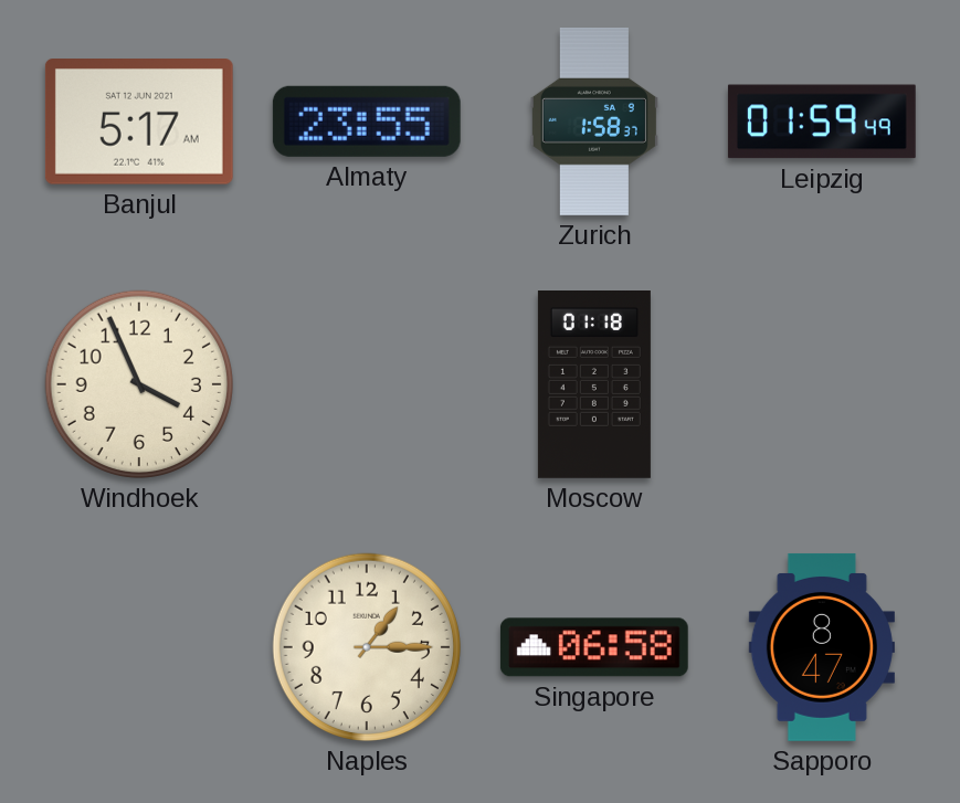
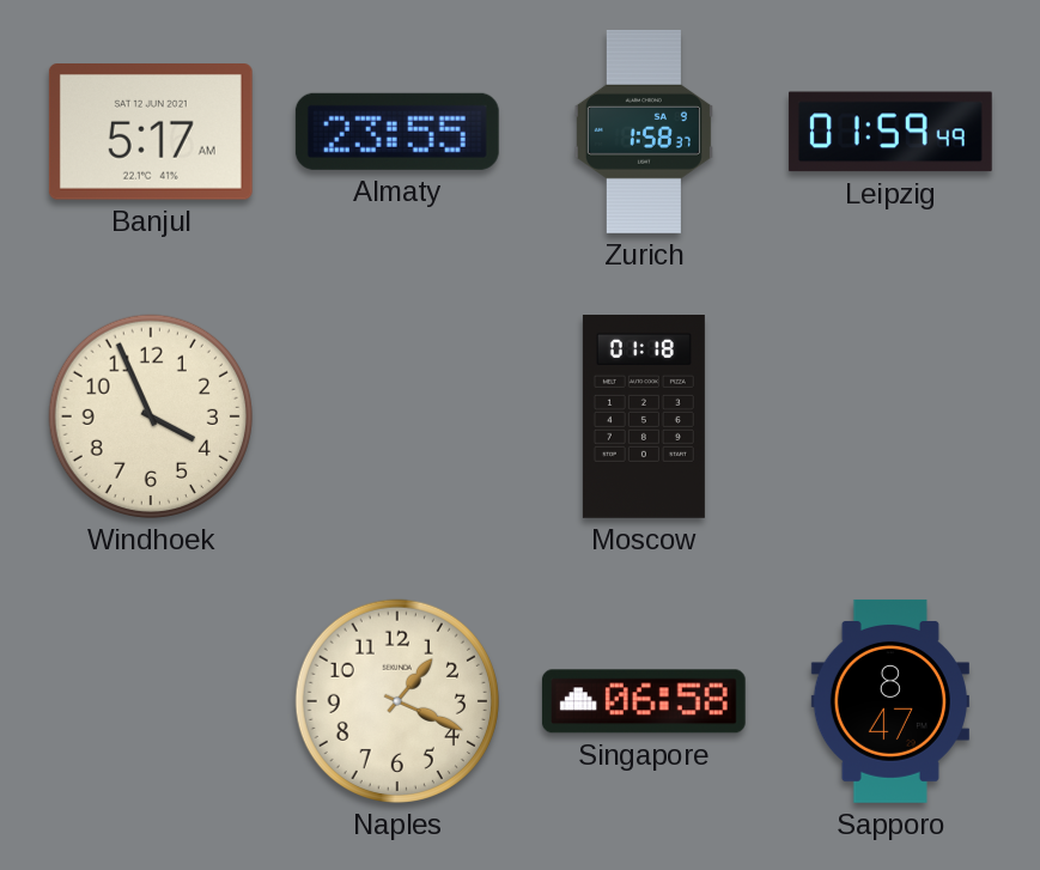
Naples: 1:15 -> 1:19 (397, 701)
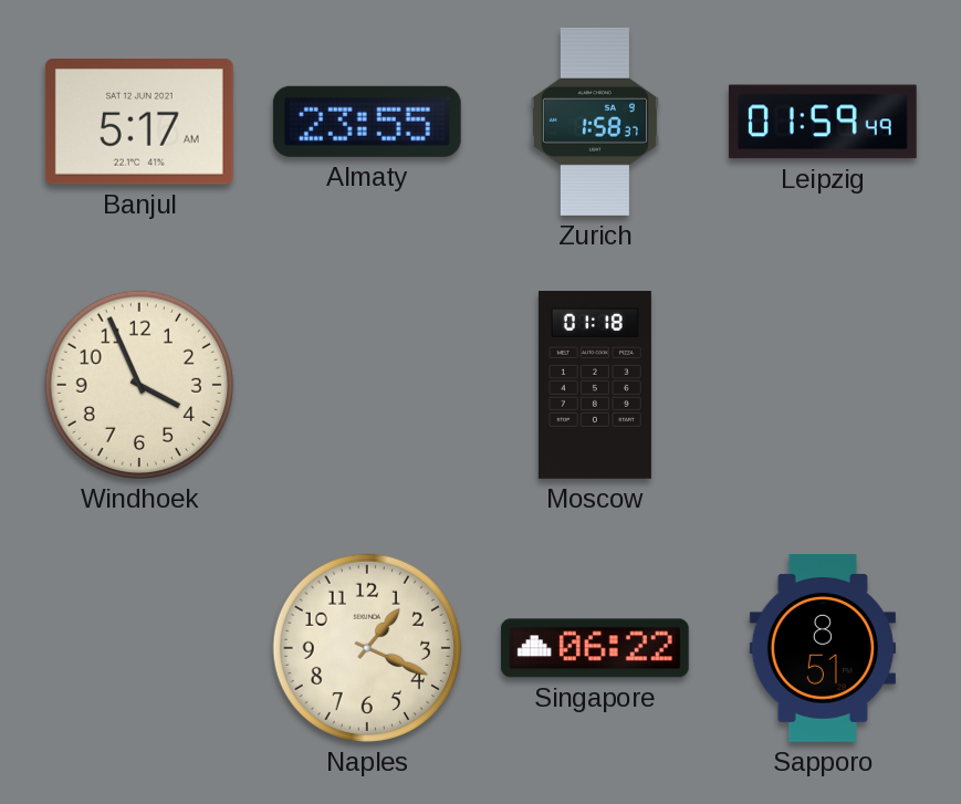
Singapore: 06:58 -> 06:22 (595, 648)
Sapporo: 8:47 -> 8:51 (823, 648)
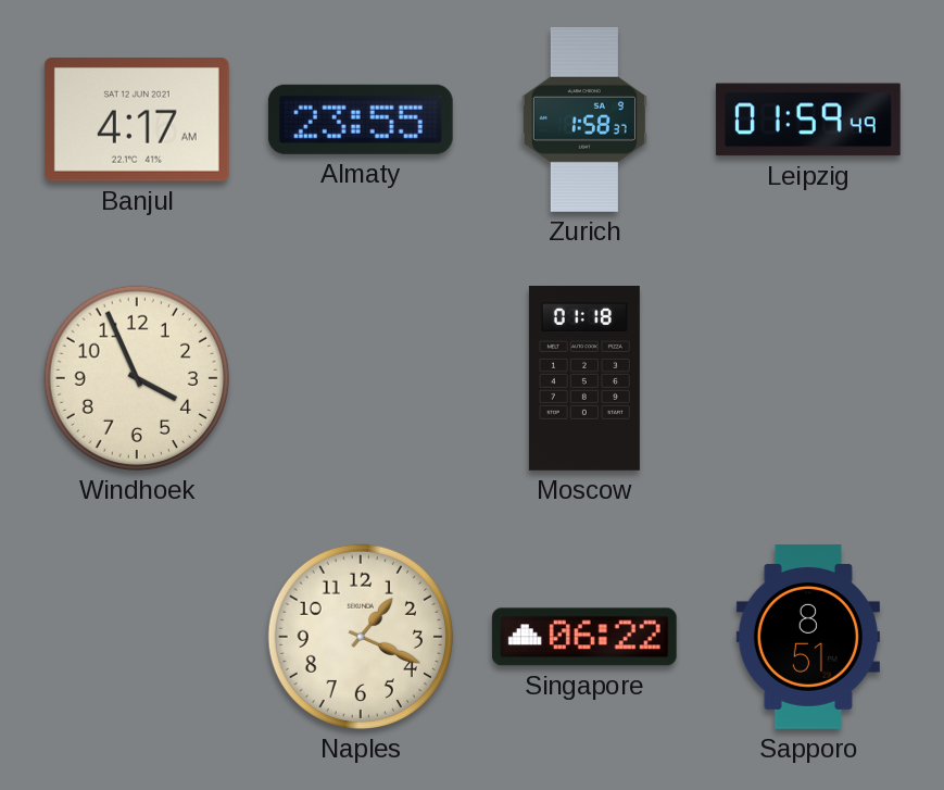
Banjul: 5:17 -> 4:17 (137, 121)
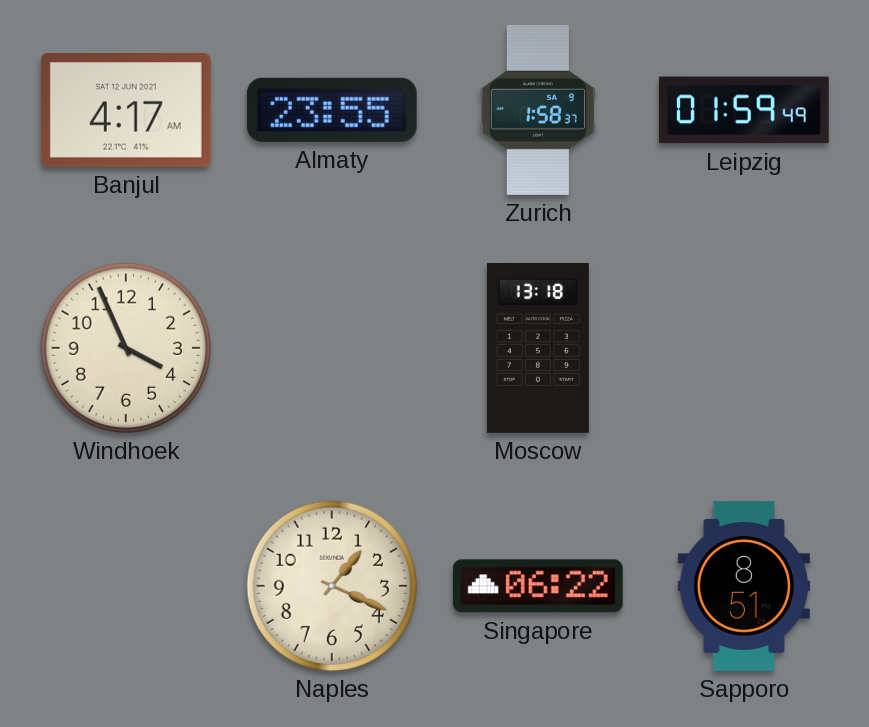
Moscow: 01:18 -> 13:18 (538, 349)
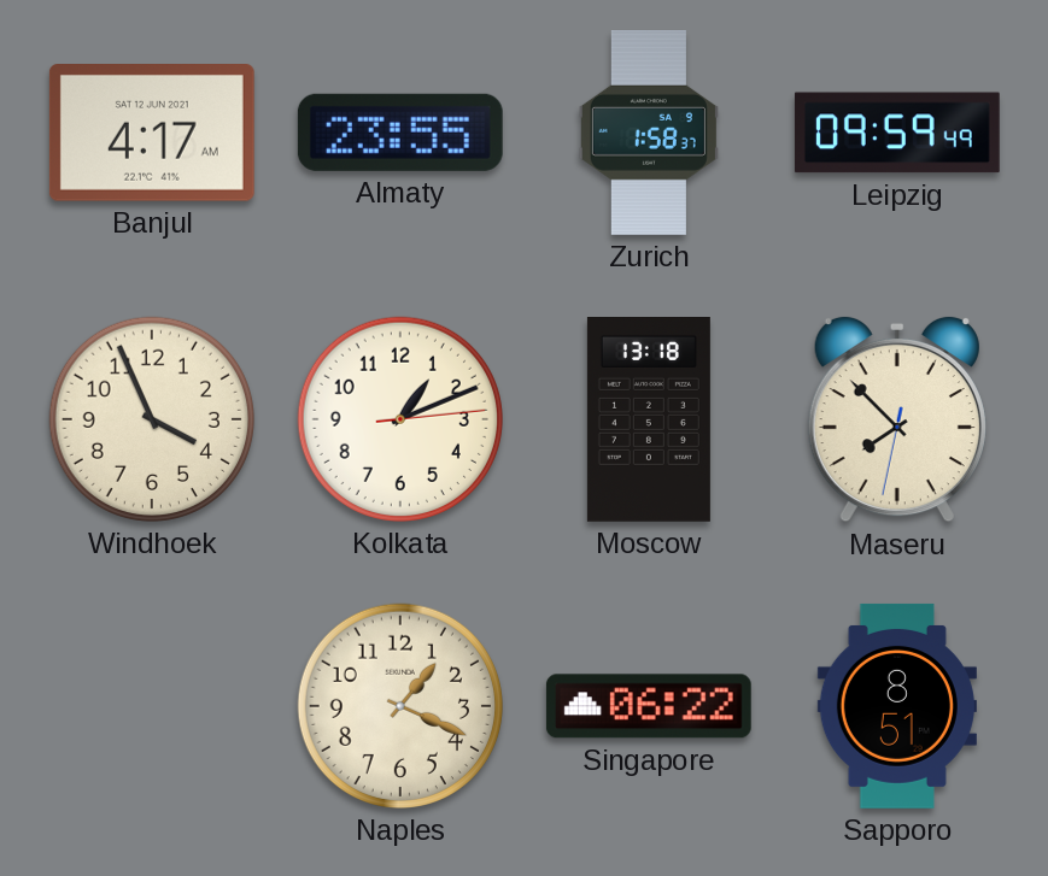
Leipzig: 01:59 -> 09:59 (897, 133)
Kolkata: none -> 1:11 (400, 419)
Maseru: none -> 7:52 (897, 419)
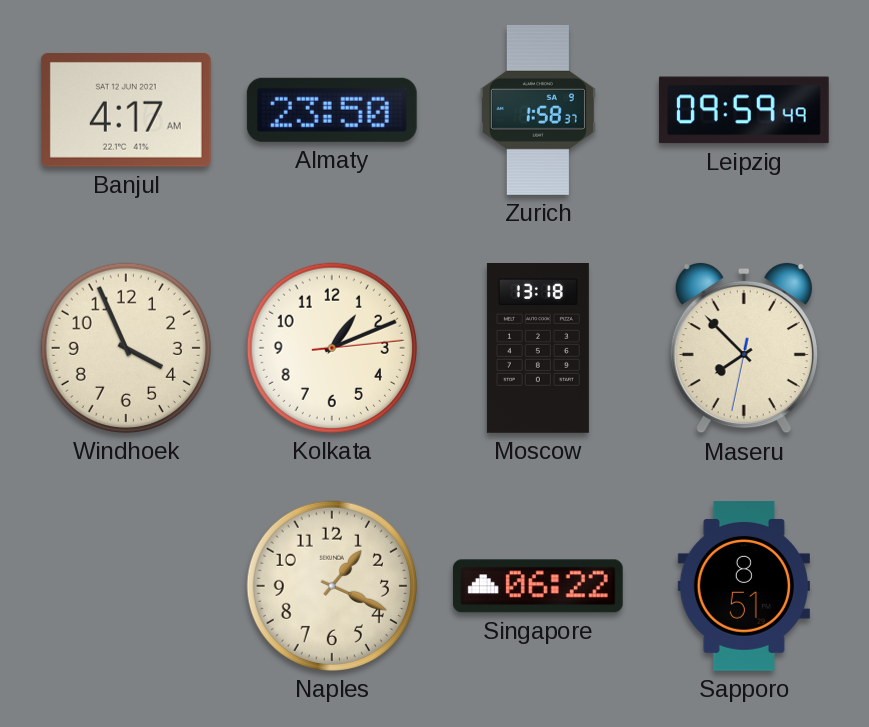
Almaty: 23:55 -> 23:50 (332, 110)
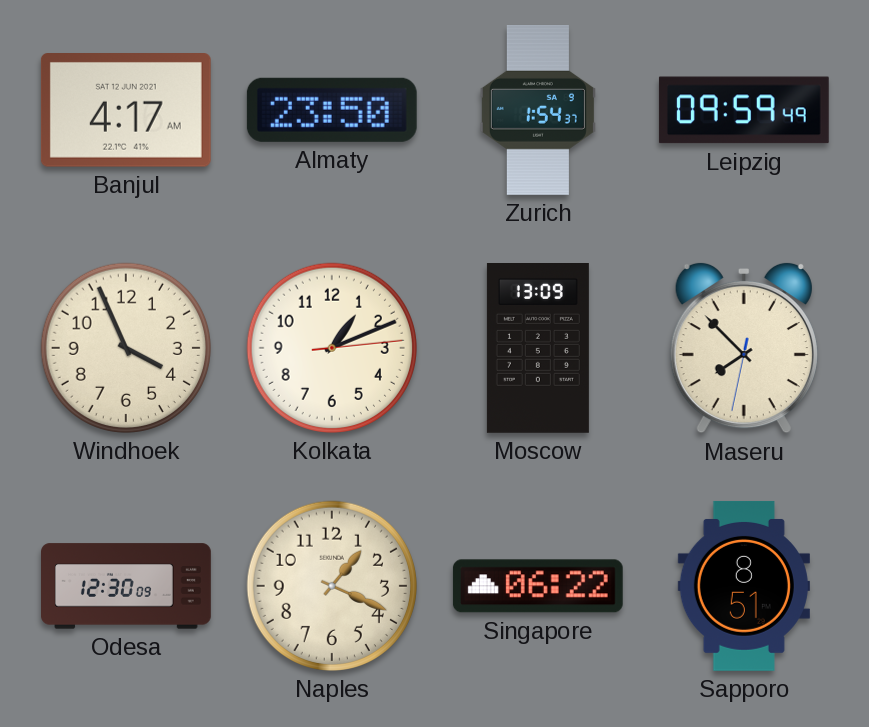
Zurich: 1:58 -> 1:54 (538, 111)
Moscow: 13:18 -> 13:09 (538, 349)
Odesa: none -> 12:30 (127, 586)
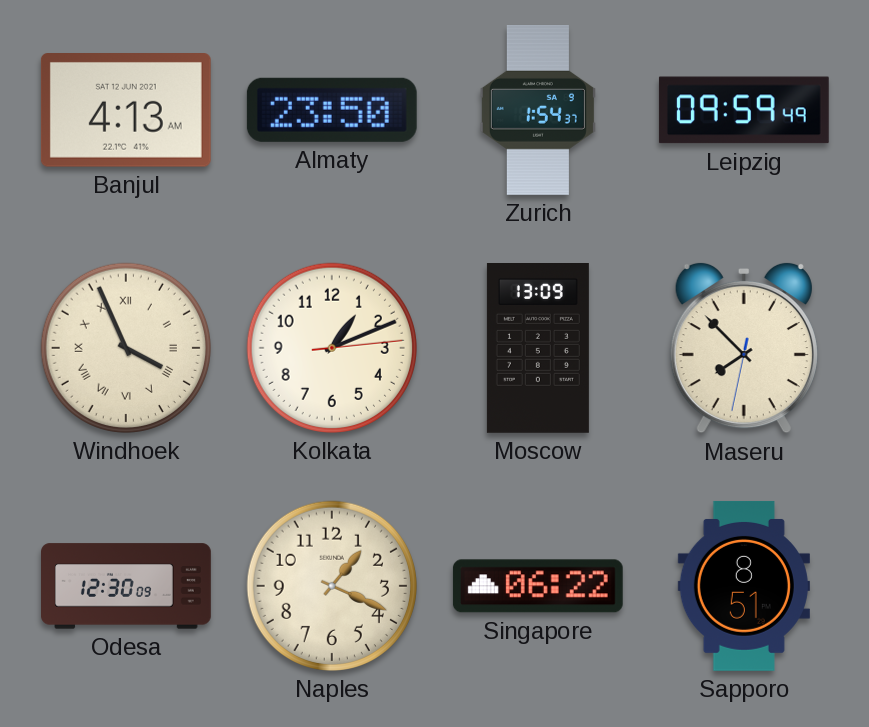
Banjul: 4:17 -> 4:13 (126, 111)
Windhoek numerals: Arabic -> Roman (126, 348)
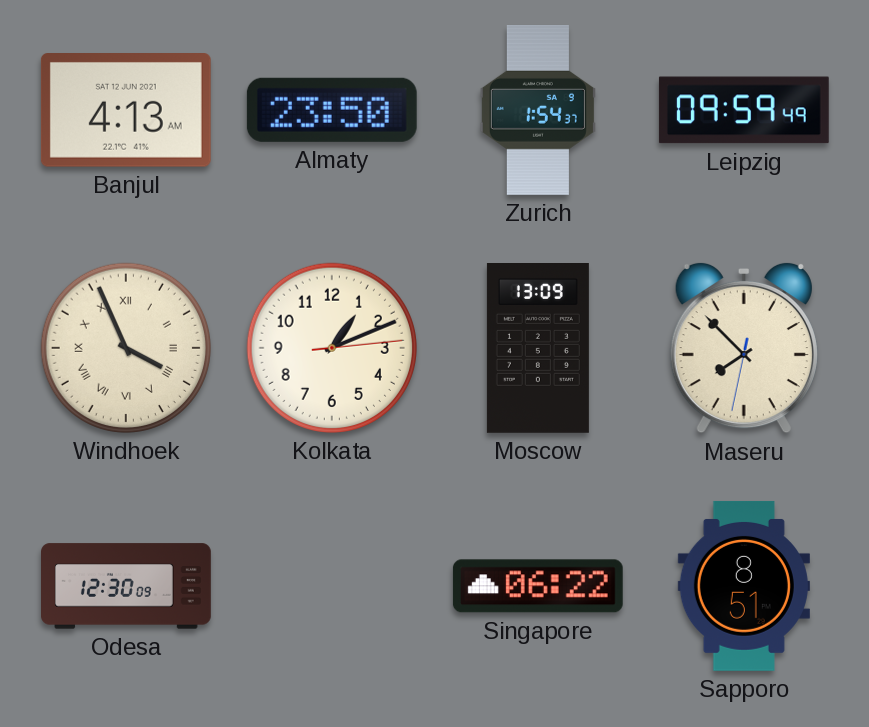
Naples: 1:19 -> none (332, 586)
